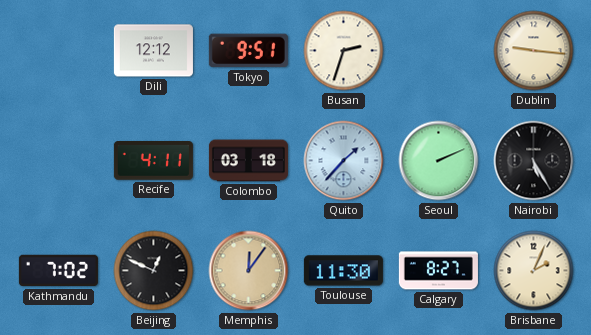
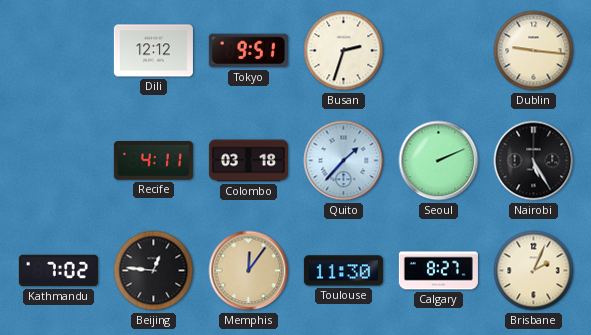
Beijing: 12:49 -> 12:46 (154, 271)
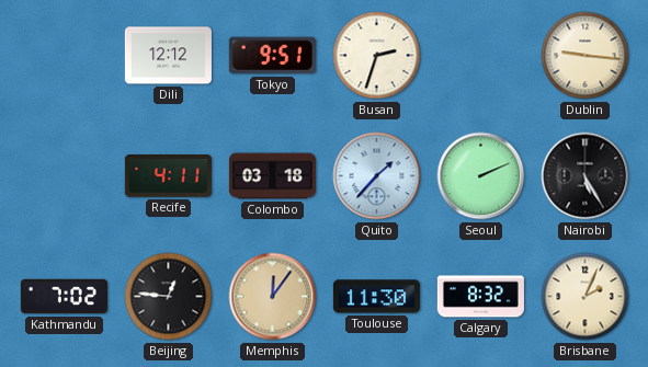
Calgary: 8:27 -> 8:32 (480, 297)
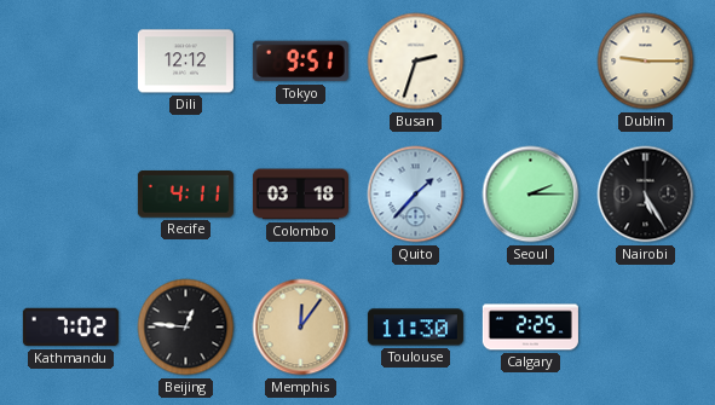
Dublin: 9:16 -> 9:15 (646, 62)
Seoul: 2:11 -> 2:15 (531, 195)
Calgary: 8:32 -> 2:25 (530, 328)
Brisbane: 2:04 -> none (586, 297)
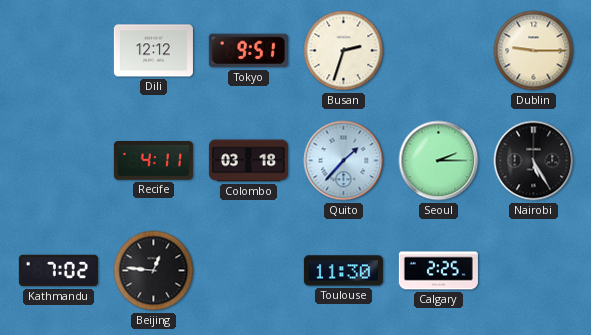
Memphis: 12:06 -> none (301, 328)
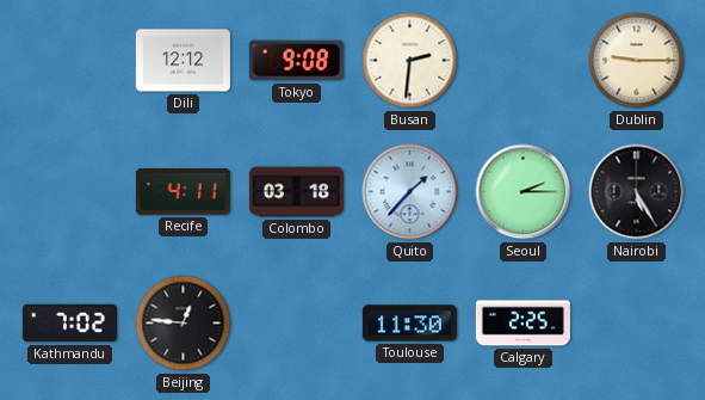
Tokyo: 9:51 -> 9:08 (296, 61)
Busan: 2:33 -> 2:31 (410, 61)
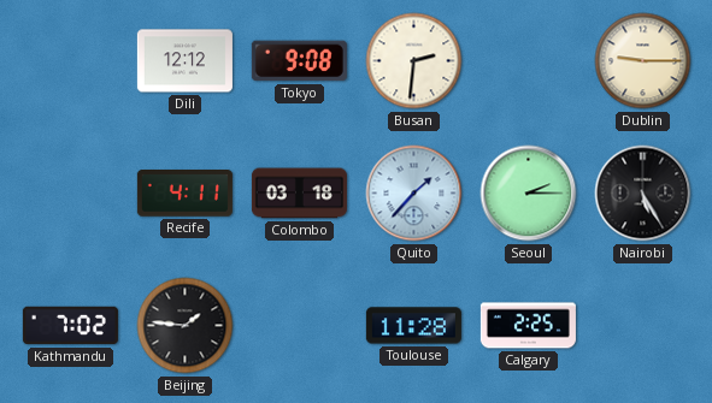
Beijing: 12:46 -> 1:46 (186, 326)
Toulouse: 11:30 -> 11:28 (413, 326)
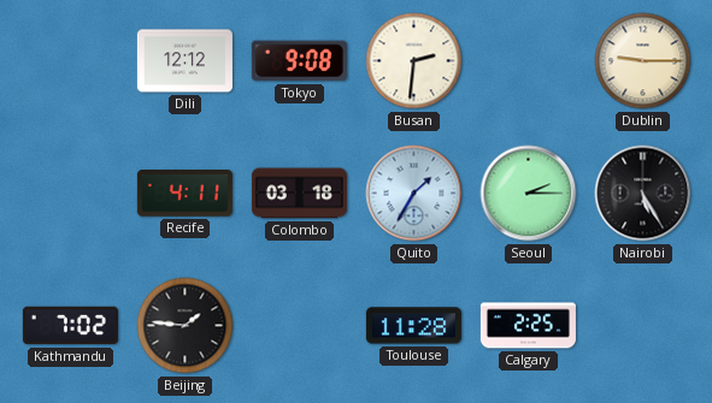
Quito: 1:37 -> 1:35 (414, 194)
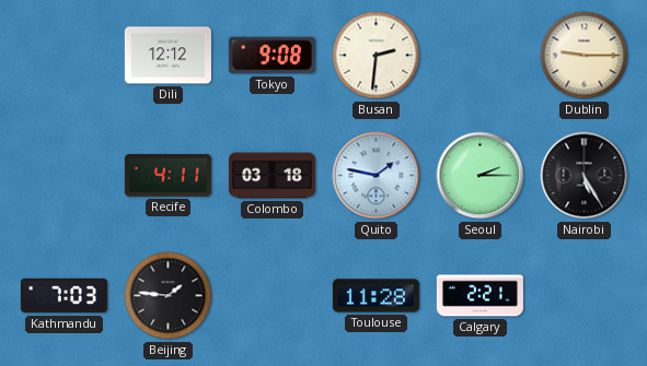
Quito: 1:35 -> 1:47 (377, 176)
Kathmandu: 7:02 -> 7:03 (63, 296)
Calgary: 2:25 -> 2:21 (480, 296)
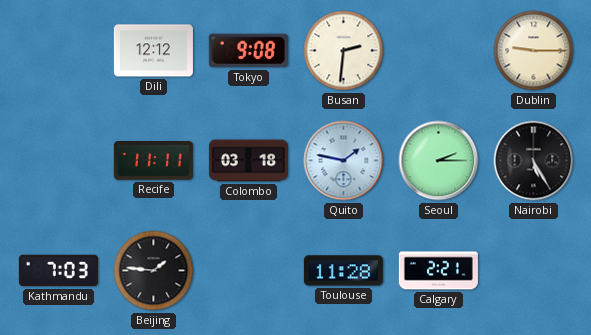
Recife: 4:11 -> 11:11 (153, 161)
